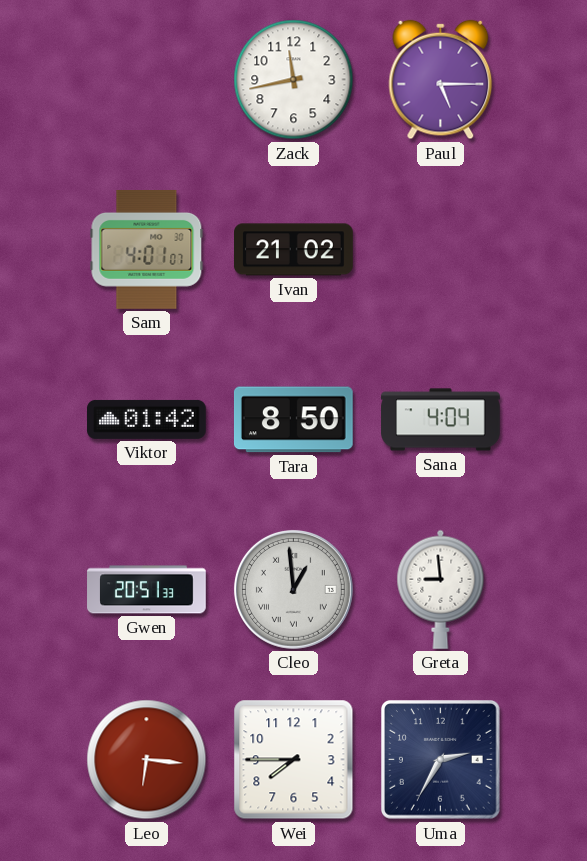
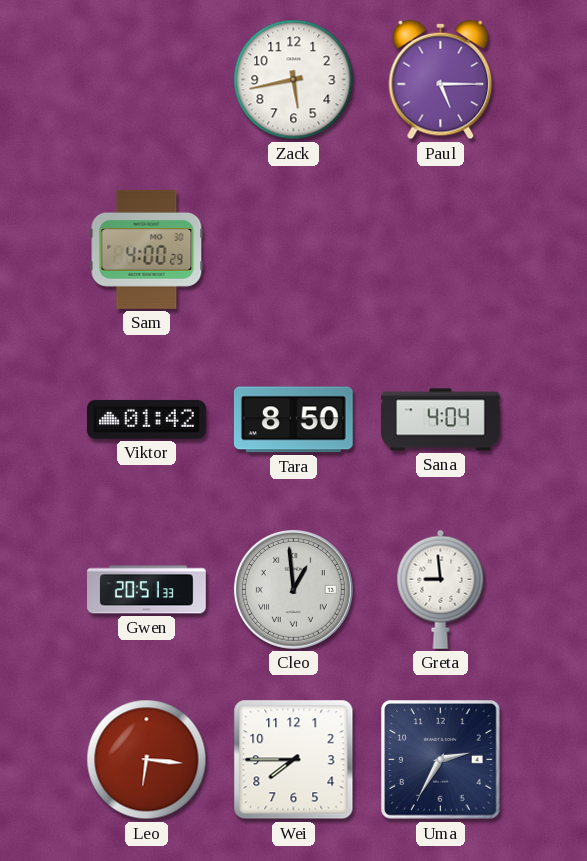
Zack: 11:43 -> 5:43 (294, 80)
Sam: 4:01 -> 4:00 (147, 249)
Ivan: 21:02 -> none (294, 250)
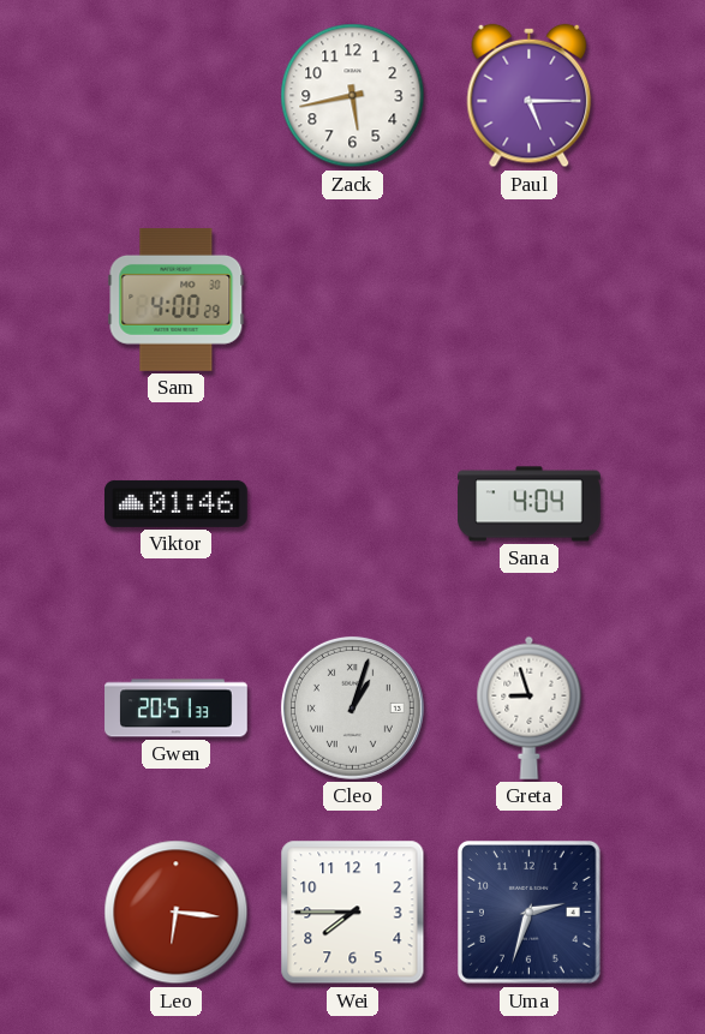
Viktor: 01:42 -> 01:46 (177, 503)
Tara: 8:50 -> none (293, 420)
Cleo: 12:59 -> 1:03 (352, 707)
Greta: 8:59 -> 8:57 (530, 707)
Uma: 2:35 -> 2:33 (530, 913)
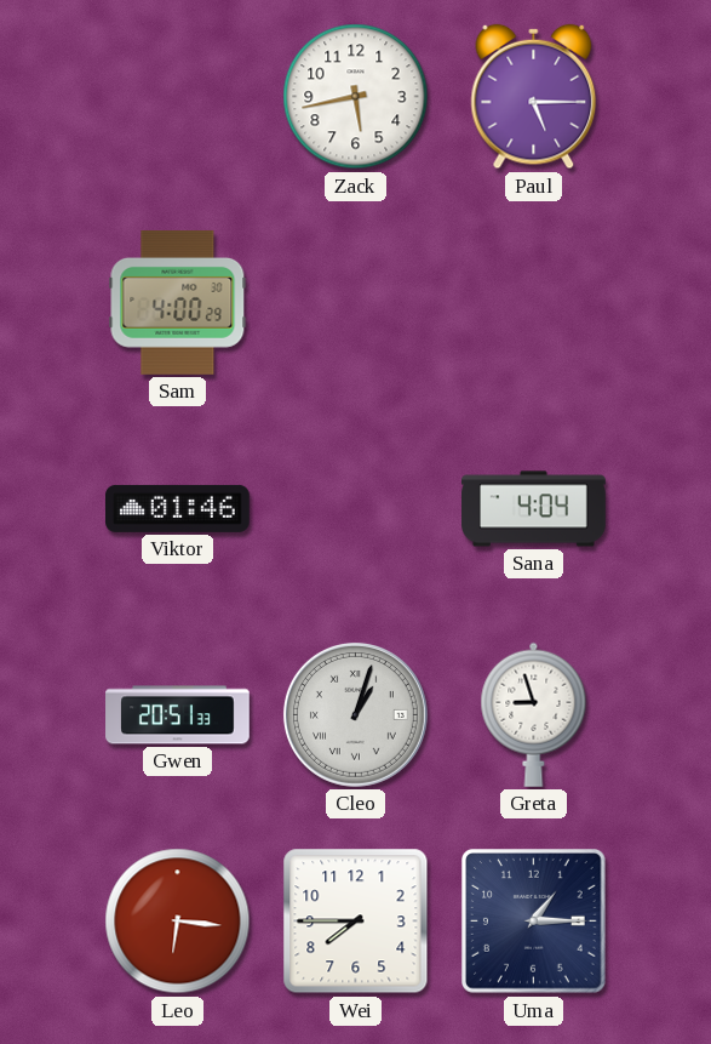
Uma: 2:33 -> 1:15 (534, 922)
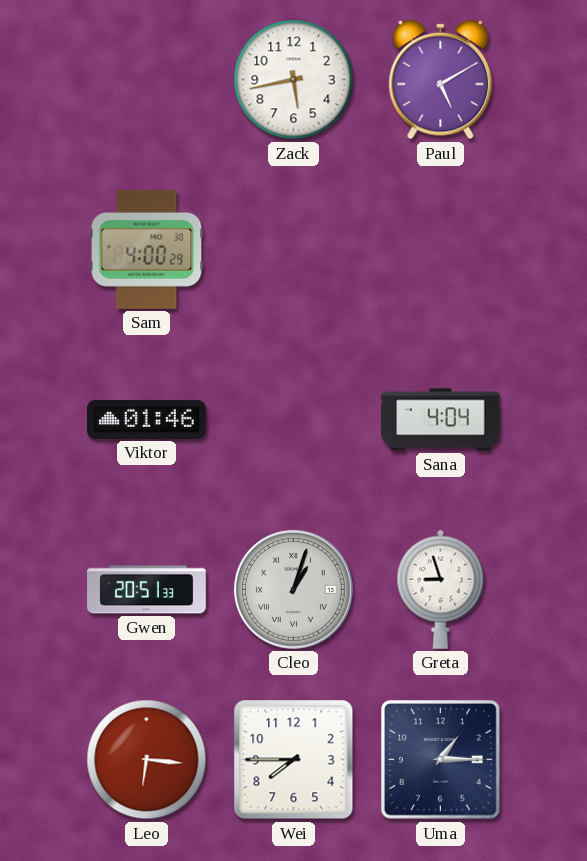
Paul: 5:15 -> 5:10 (441, 80)
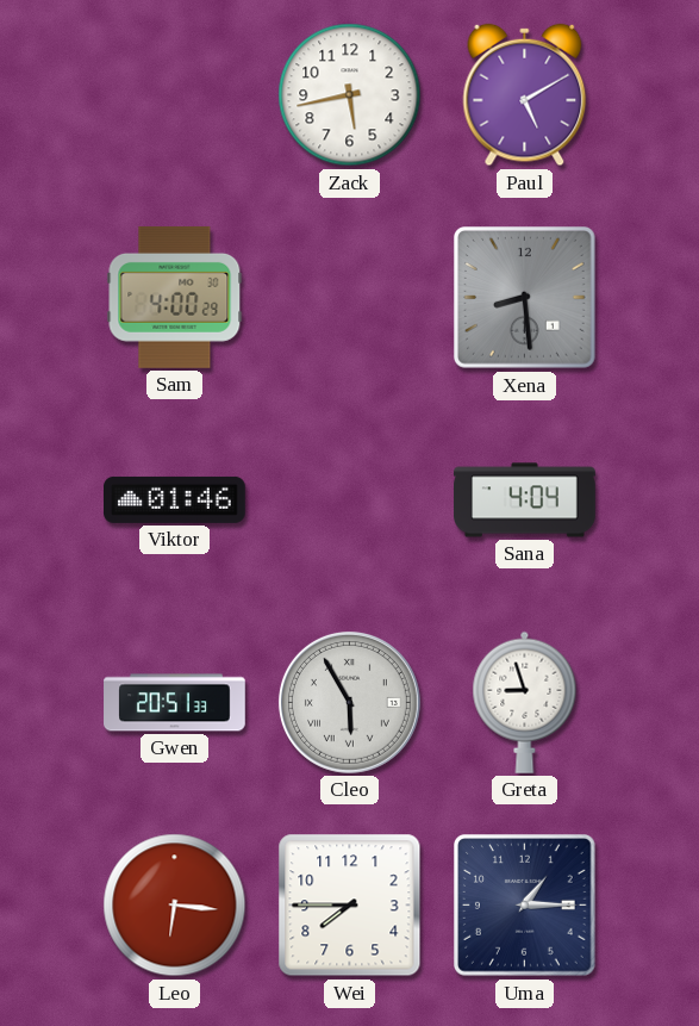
Xena: none -> 8:29 (525, 298)
Cleo: 1:03 -> 5:55 (349, 702)
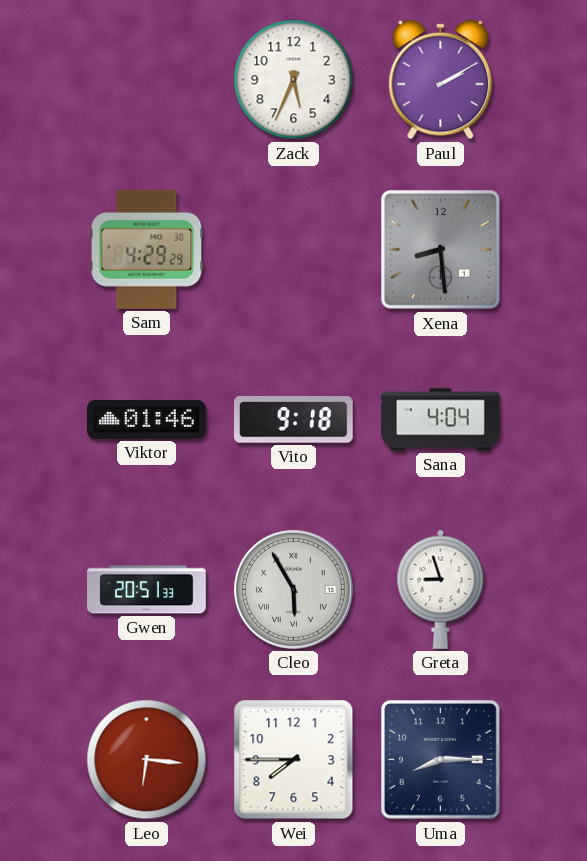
Zack: 5:43 -> 5:34 (294, 80)
Paul: 5:10 -> 2:10 (441, 80)
Sam: 4:00 -> 4:29 (147, 249)
Vito: none -> 9:18 (293, 420)
Uma: 1:15 -> 8:15 (441, 760)
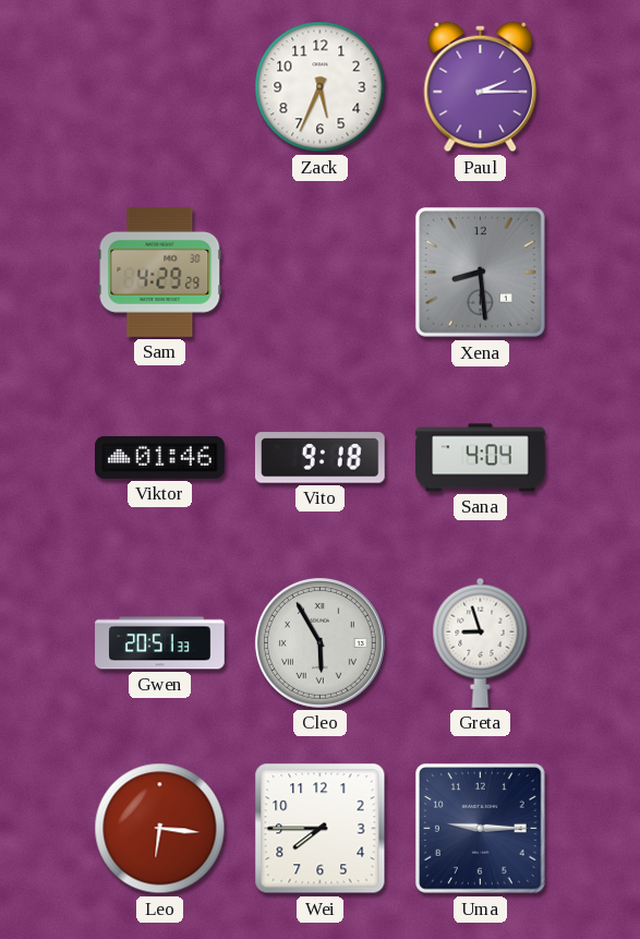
Paul: 2:10 -> 2:15 (481, 87)
Uma: 8:15 -> 9:15 (481, 829)
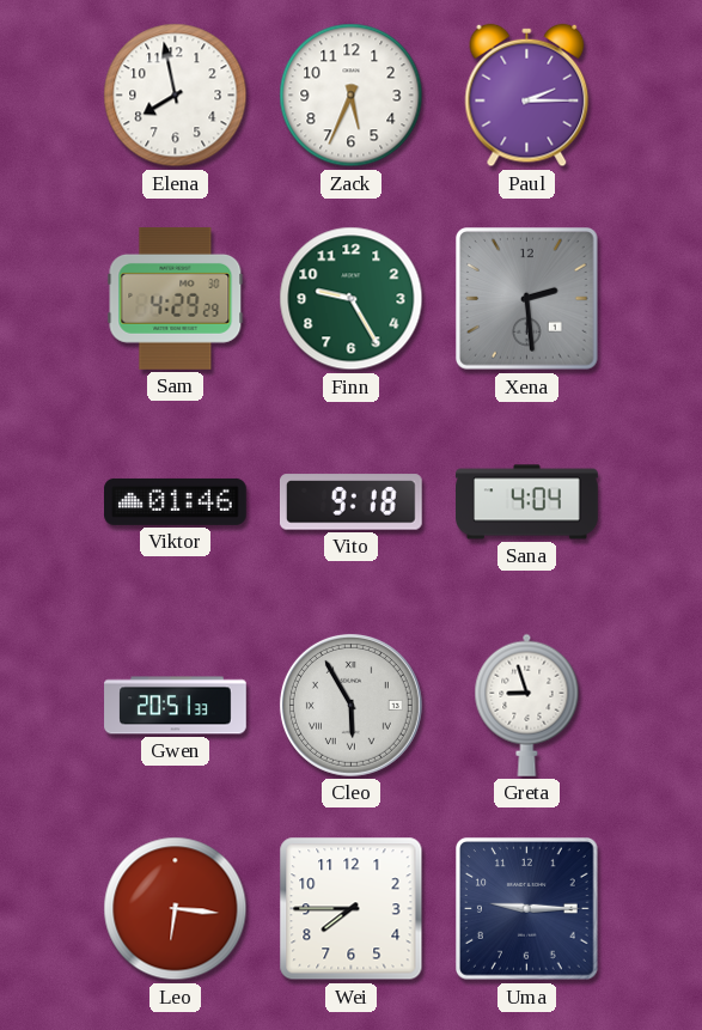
Elena: none -> 7:58 (176, 96)
Finn: none -> 9:25 (352, 299)
Xena: 8:29 -> 2:29 (527, 299)
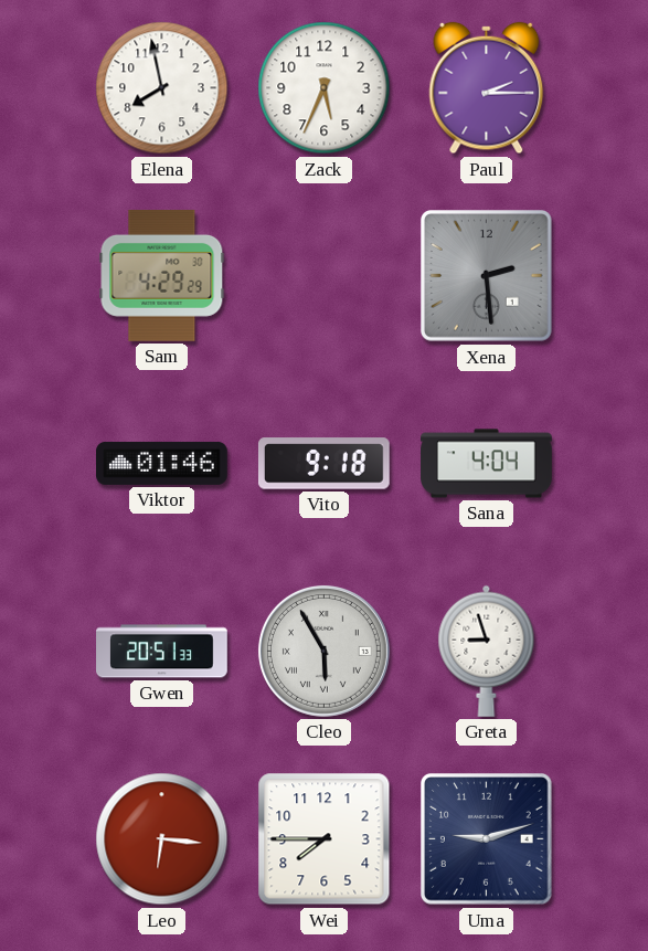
Finn: 9:25 -> none (352, 299)
Uma: 9:15 -> 9:12 (487, 839)
